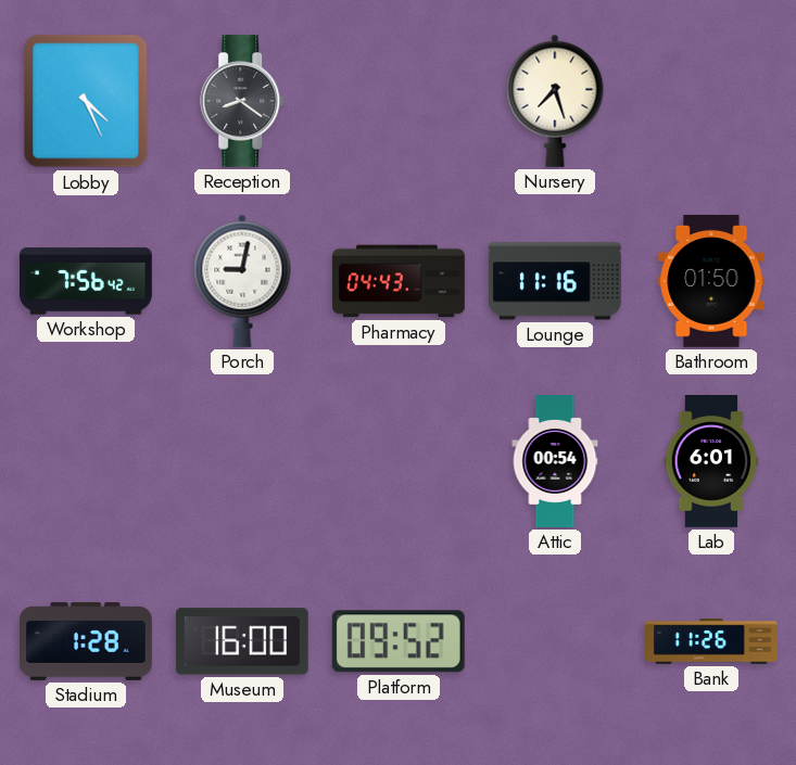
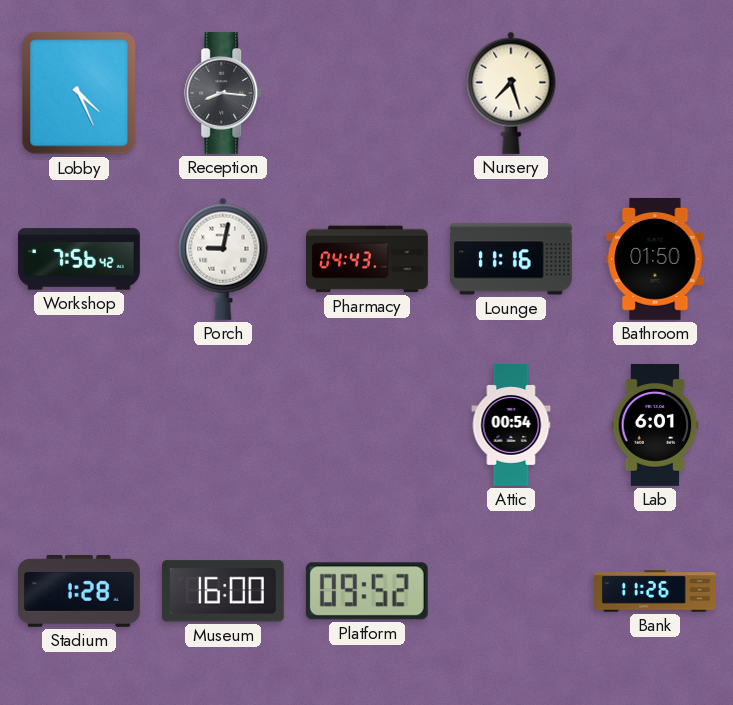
Reception: 8:21 -> 8:16 (224, 93)
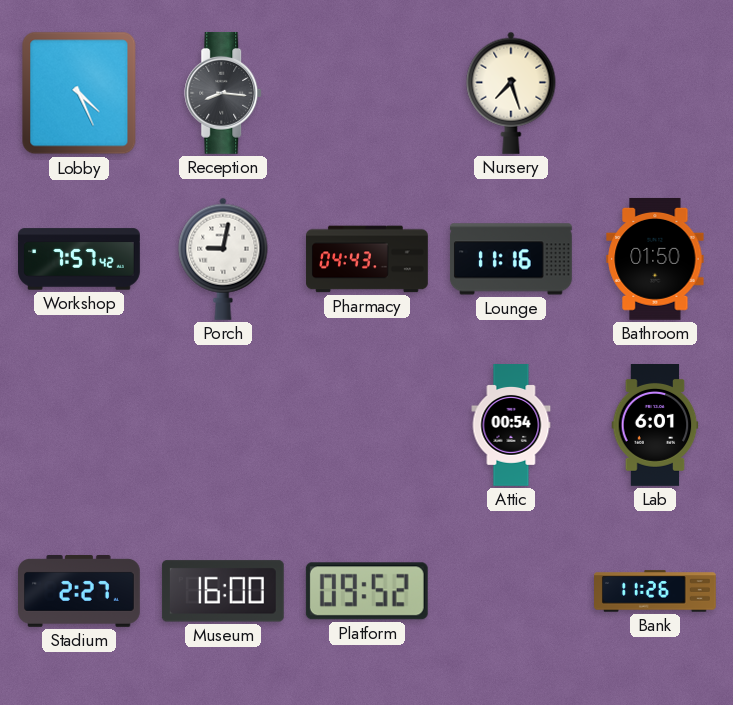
Workshop: 7:56 -> 7:57 (80, 259)
Stadium: 1:28 -> 2:27 (80, 592)
